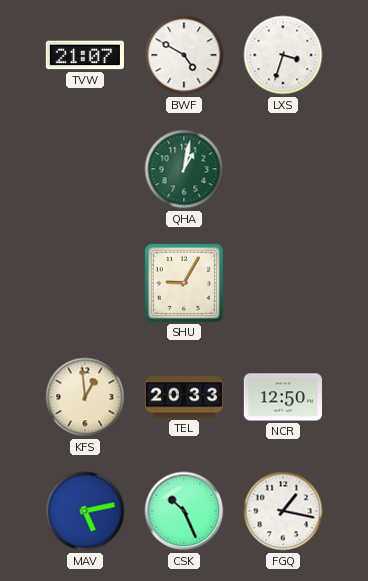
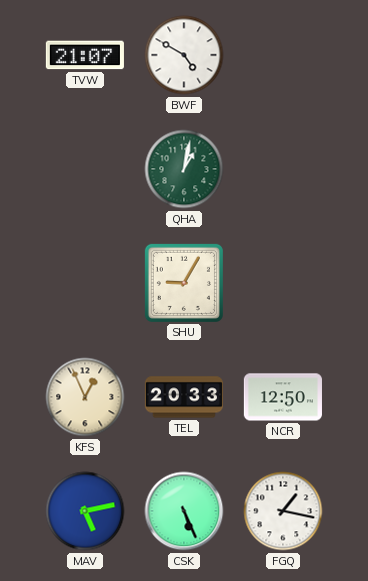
LXS: 3:33 -> none (283, 55)
KFS: 12:59 -> 12:56 (85, 397)
CSK: 10:26 -> 5:26 (184, 511)
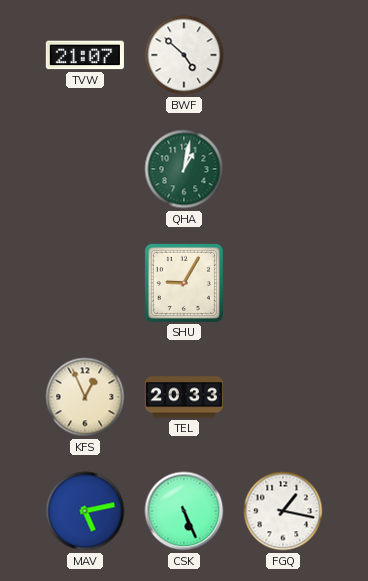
BWF: 4:50 -> 4:52 (184, 55)
NCR: 12:50 -> none (283, 397)
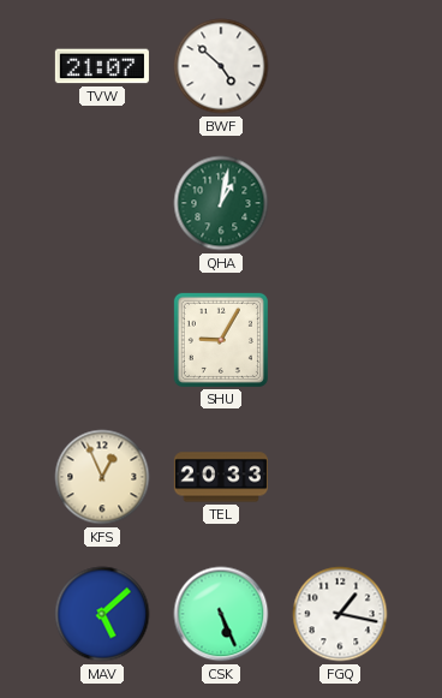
MAV: 5:13 -> 5:08 (102, 614)
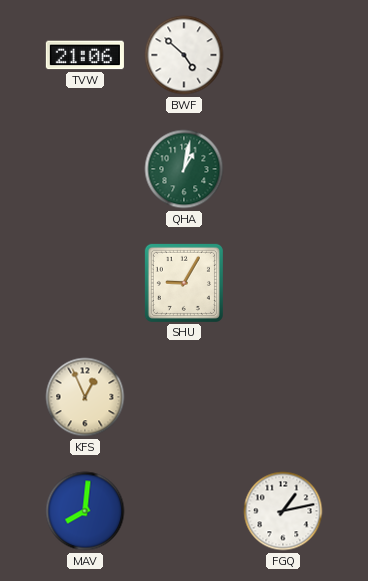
TVW: 21:07 -> 21:06 (85, 55)
TEL: 20:33 -> none (221, 477)
MAV: 5:08 -> 8:01 (85, 511)
CSK: 5:26 -> none (221, 614)
FGQ: 1:17 -> 1:13 (283, 511)
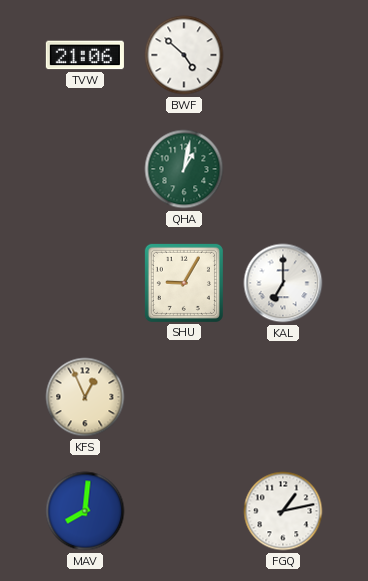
KAL: none -> 7:00 (283, 283)
